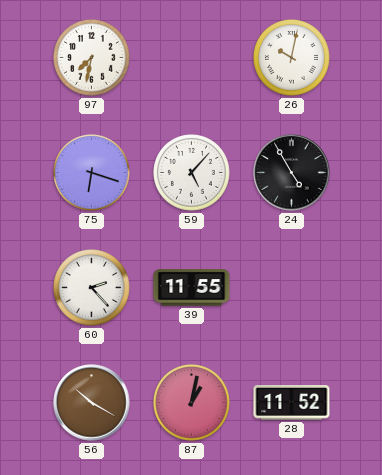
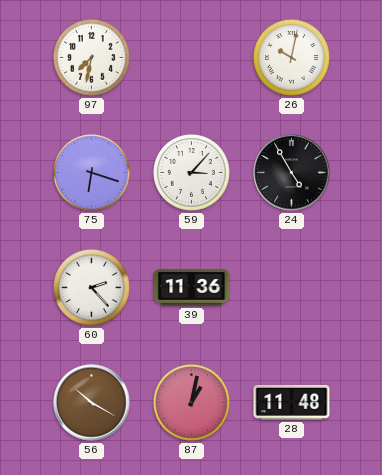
59: 5:07 -> 3:07 (192, 173)
39: 11:55 -> 11:36 (192, 288)
28: 11:52 -> 11:48 (292, 403)
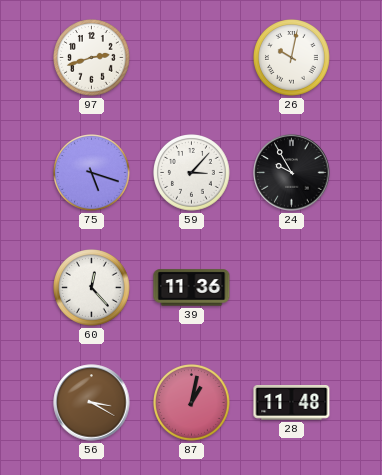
97: 7:32 -> 2:42 (92, 58)
75: 6:18 -> 5:18 (92, 173)
24: 4:55 -> 9:55 (292, 173)
60: 2:23 -> 12:23 (92, 288)
56: 10:20 -> 3:20 (92, 403)
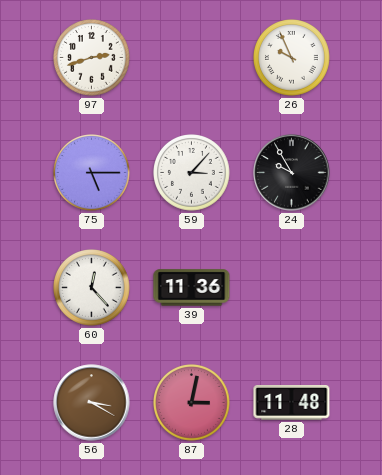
26: 10:02 -> 9:56 (292, 58)
75: 5:18 -> 5:15 (92, 173)
87: 1:02 -> 3:02 (192, 403)
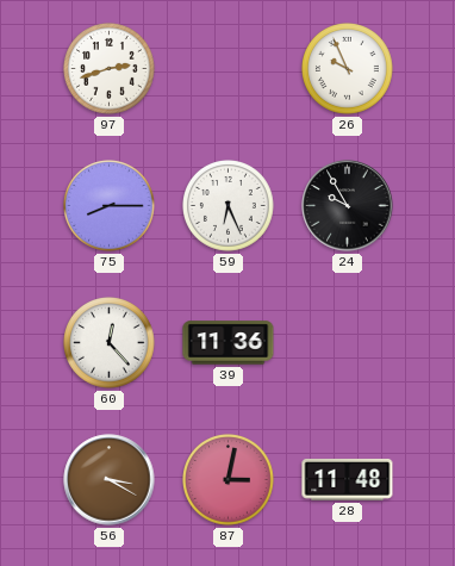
75: 5:15 -> 8:15 (110, 206)
59: 3:07 -> 6:26 (229, 206)
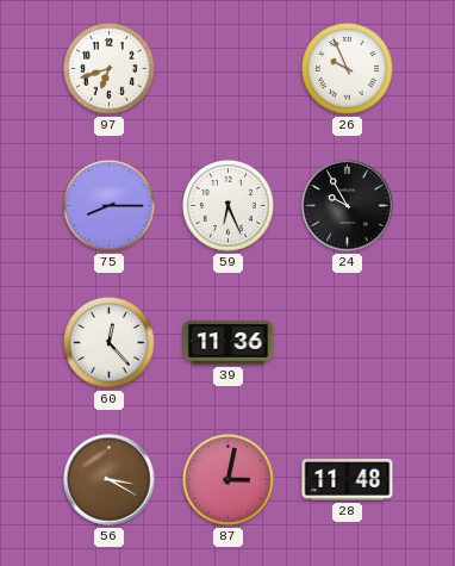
97: 2:42 -> 6:42 (110, 69)
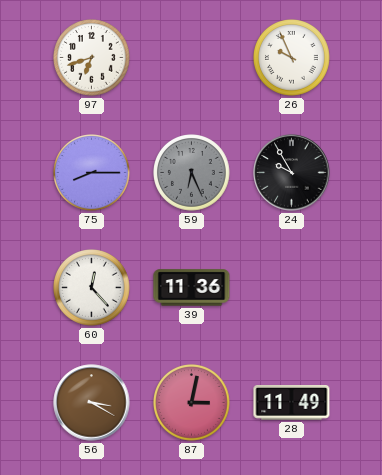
59 dial: white -> grey (192, 173)
28: 11:48 -> 11:49 (292, 403)
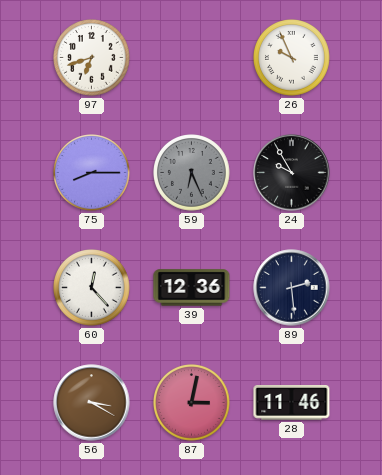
39: 11:36 -> 12:36 (192, 288)
89: none -> 2:29 (292, 288)
28: 11:49 -> 11:46 (292, 403)
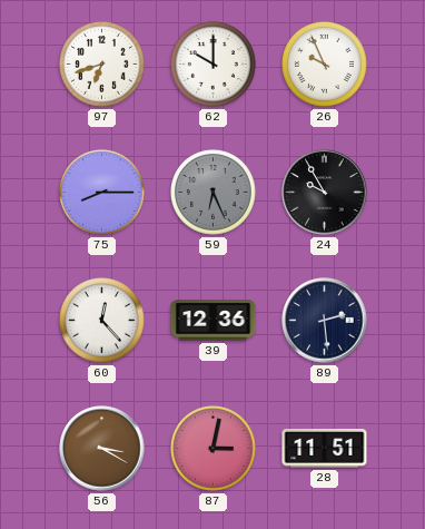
62: none -> 10:00 (214, 65)
28: 11:46 -> 11:51 (325, 449)
